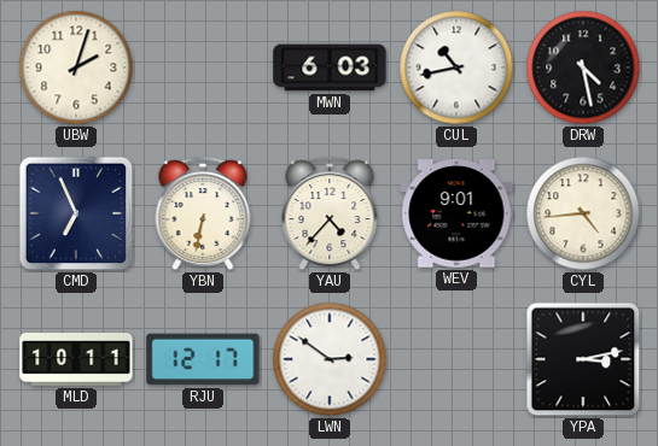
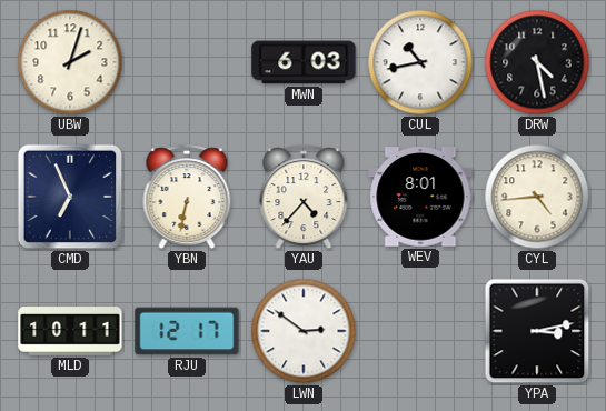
WEV: 9:01 -> 8:01 (420, 197)
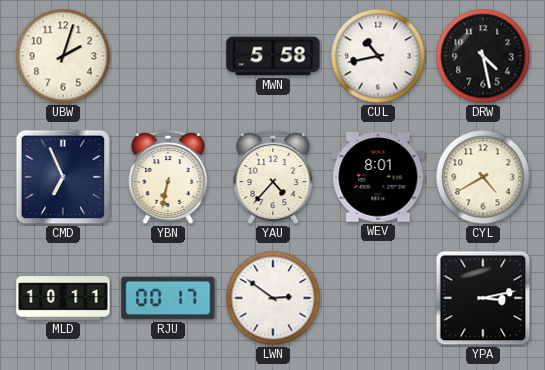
MWN: 6:03 -> 5:58 (273, 56)
CYL: 4:44 -> 4:40 (483, 177)
RJU: 12:17 -> 00:17 (168, 298)
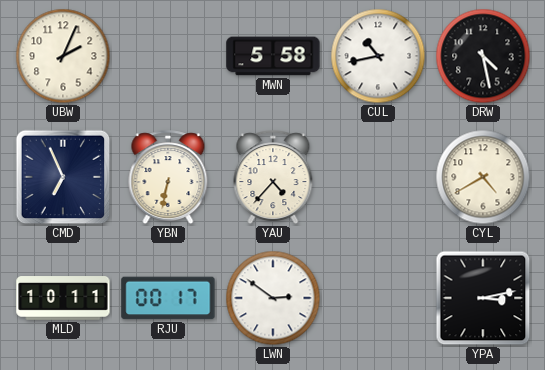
UBW: 2:03 -> 2:04 (63, 56)
WEV: 8:01 -> none (378, 177)
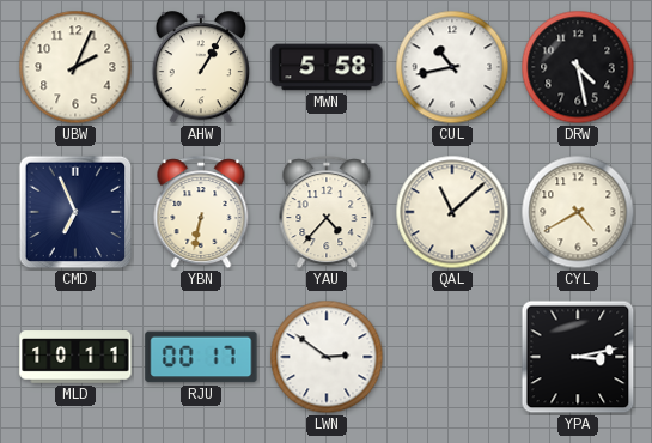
AHW: none -> 1:05 (201, 68)
QAL: none -> 11:08 (452, 212)
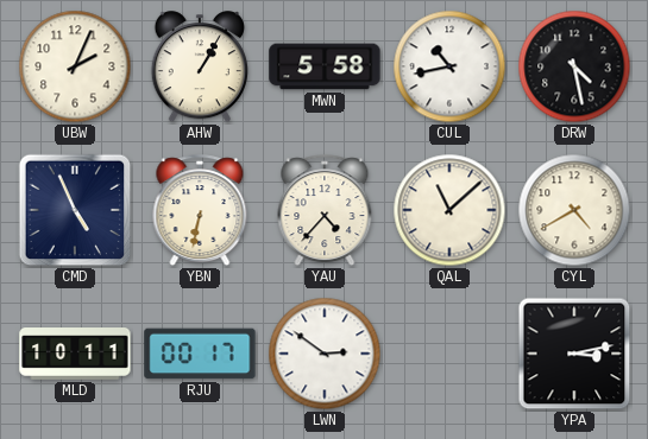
CMD: 6:56 -> 4:56 (75, 210)
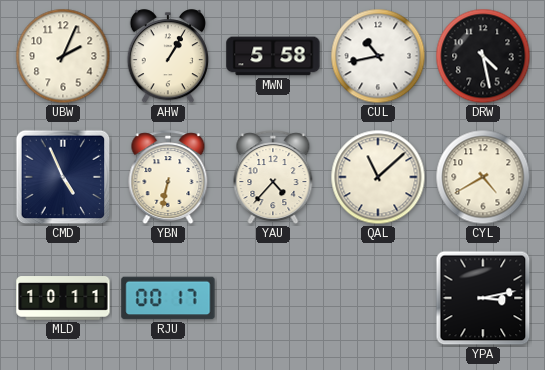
LWN: 2:51 -> none (325, 354)
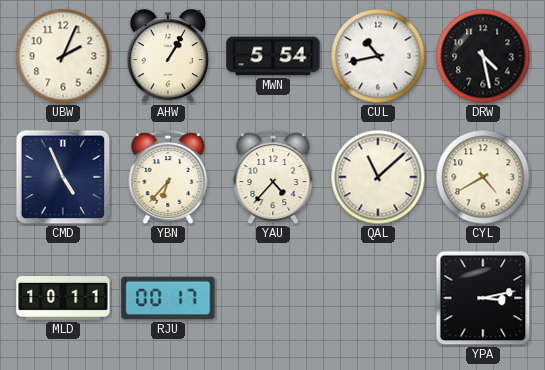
MWN: 5:58 -> 5:54 (273, 56)
YBN: 6:32 -> 6:37 (168, 178)
